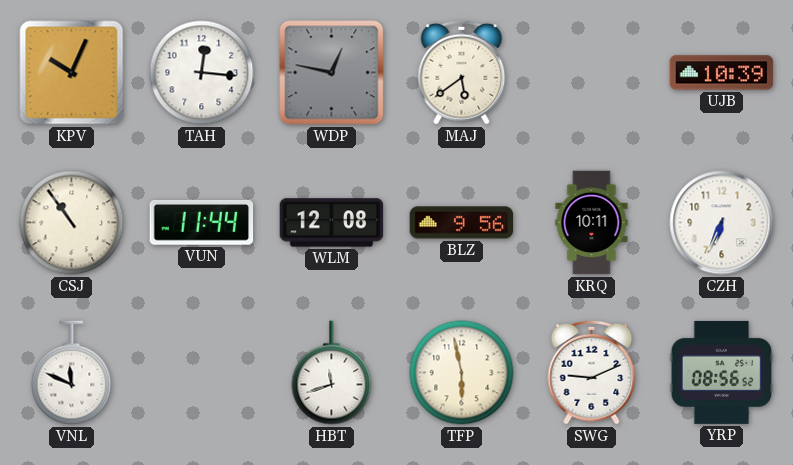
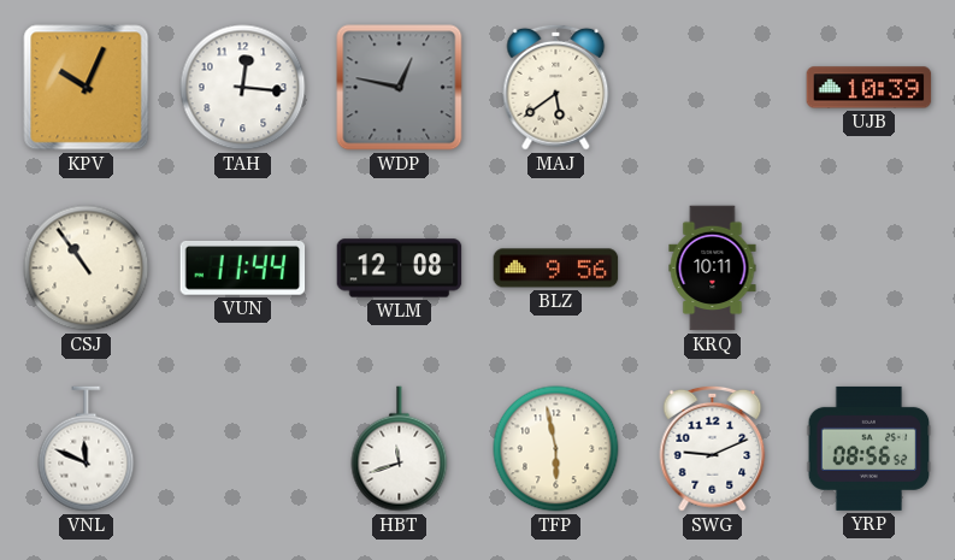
CZH: 6:34 -> none (722, 223)
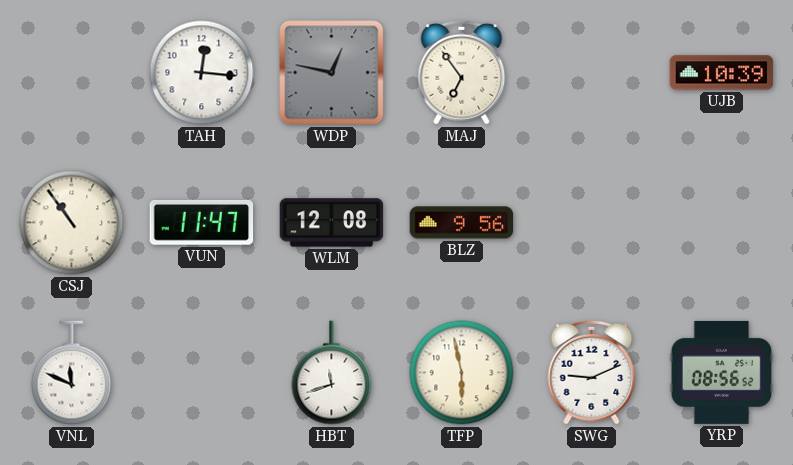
KPV: 10:04 -> none (87, 88)
MAJ: 5:39 -> 6:54 (462, 72)
VUN: 11:44 -> 11:47 (202, 222)
KRQ: 10:11 -> none (713, 269)
